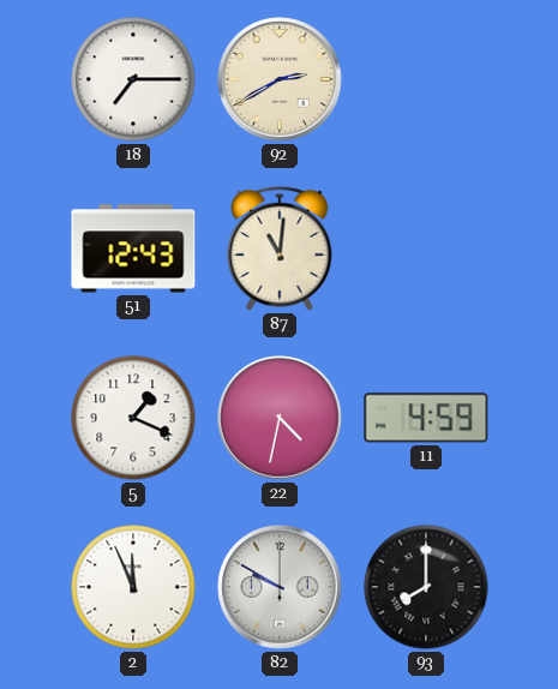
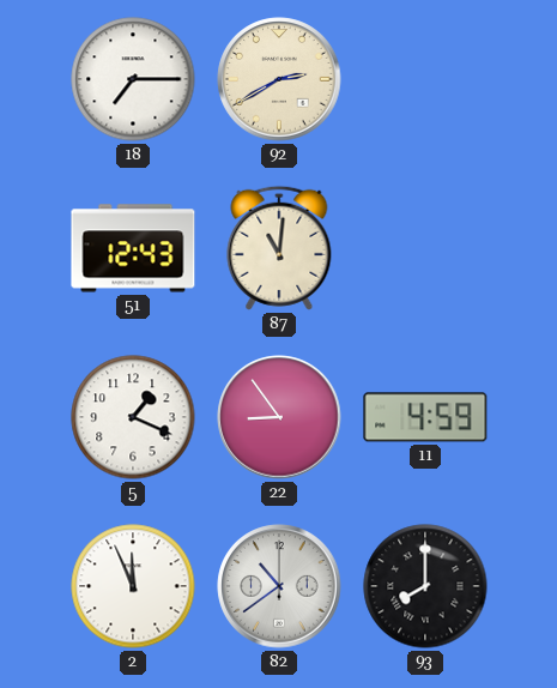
22: 4:32 -> 8:54 (279, 417)
82: 9:50 -> 10:39 (279, 586)
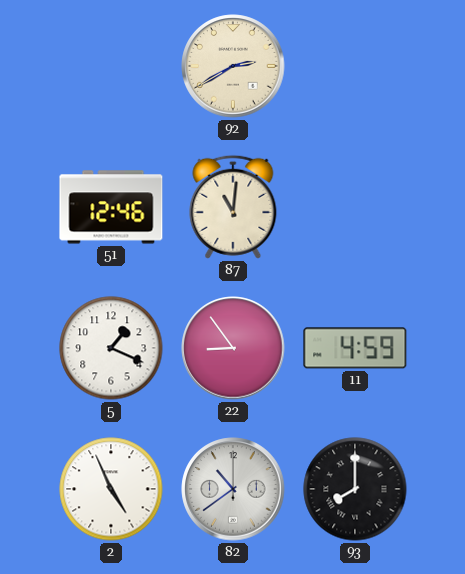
18: 7:15 -> none (133, 79)
51: 12:43 -> 12:46 (111, 207)
2: 11:56 -> 4:56 (111, 489)
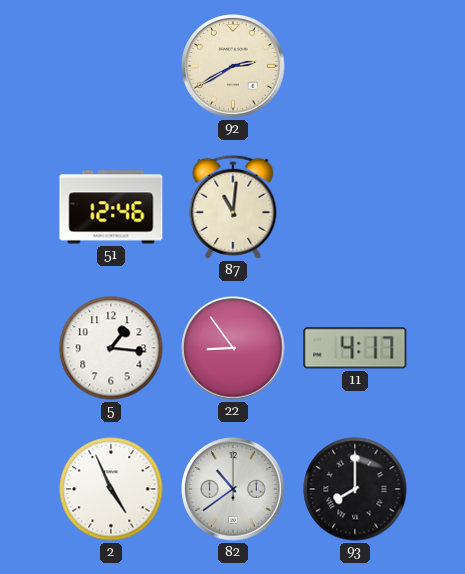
5: 1:19 -> 1:16 (111, 348)
11: 4:59 -> 4:17 (355, 348)
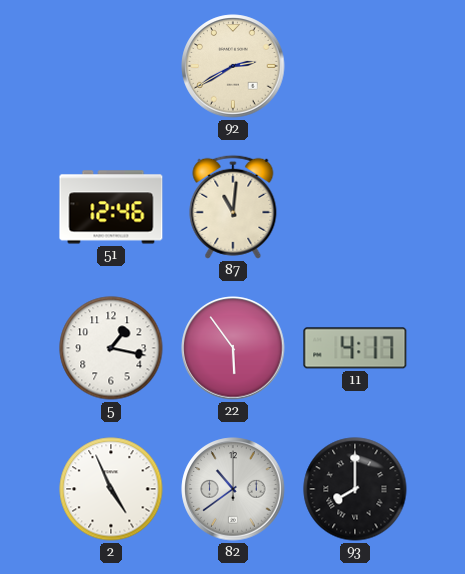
5: 1:16 -> 1:17 (111, 348)
22: 8:54 -> 5:54 (233, 348)
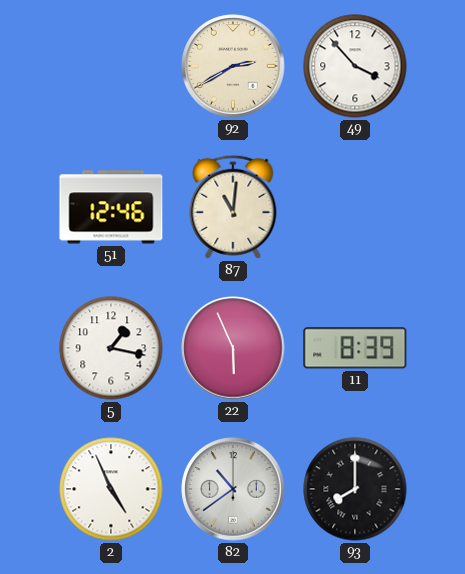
49: none -> 3:53 (355, 66)
22: 5:54 -> 5:56 (233, 348)
11: 4:17 -> 8:39 (355, 348)
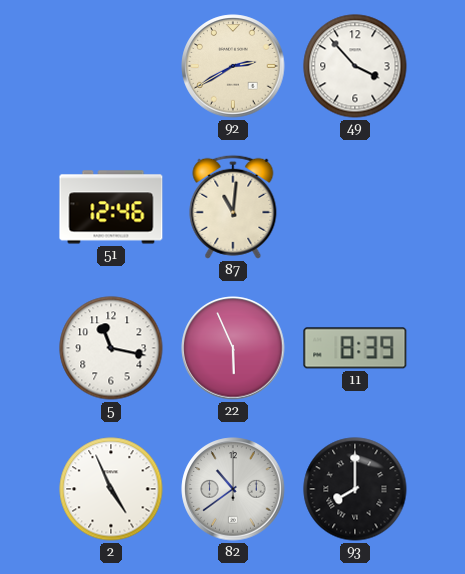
5: 1:17 -> 11:17 (111, 348)
